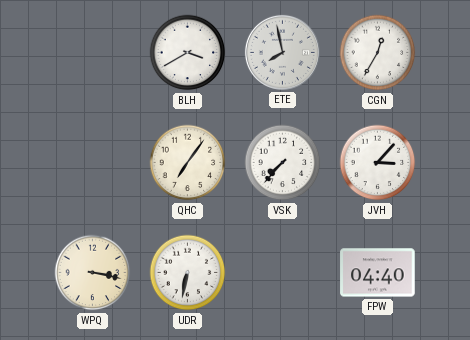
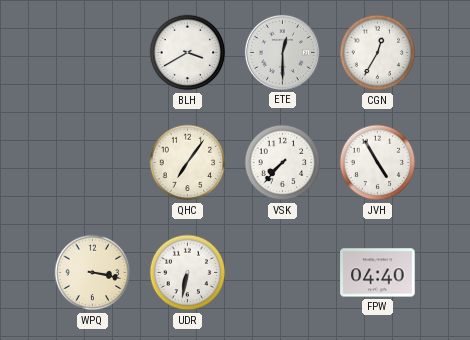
ETE: 7:58 -> 12:30 (282, 52)
JVH: 3:07 -> 4:55 (378, 163)
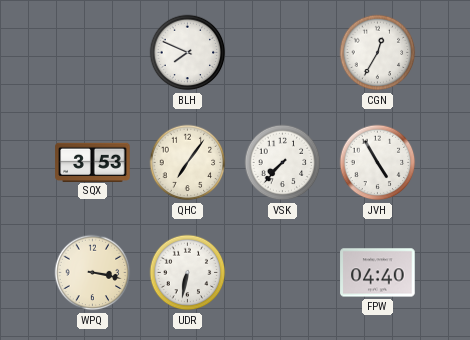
BLH: 3:40 -> 7:49 (188, 53)
ETE: 12:30 -> none (282, 52)
SQX: none -> 3:53 (93, 162)
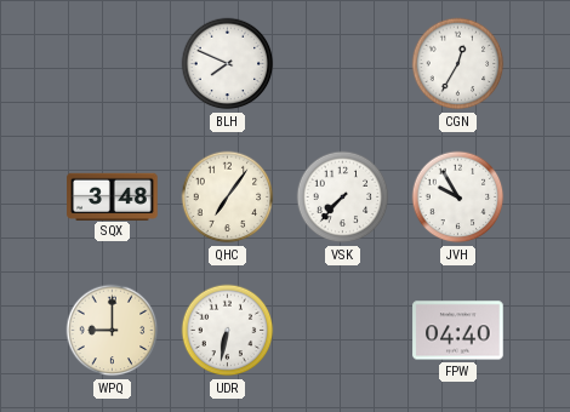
SQX: 3:53 -> 3:48 (113, 196)
JVH: 4:55 -> 9:55 (458, 198)
WPQ: 3:17 -> 9:00 (113, 331)
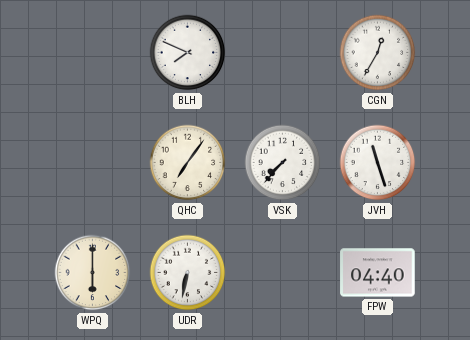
SQX: 3:48 -> none (113, 196)
JVH: 9:55 -> 11:27 (378, 163)
WPQ: 9:00 -> 6:00 (93, 273)
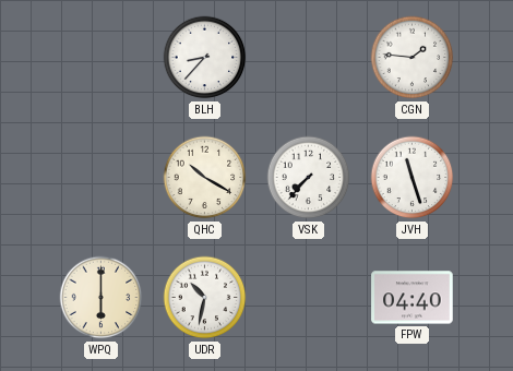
BLH: 7:49 -> 8:37 (205, 58)
CGN: 12:35 -> 1:46 (413, 58)
QHC: 7:06 -> 10:20 (205, 178)
UDR: 6:32 -> 10:32 (205, 298)
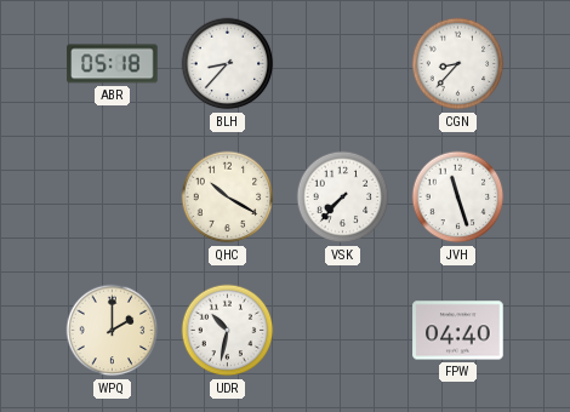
ABR: none -> 05:18 (113, 64)
CGN: 1:46 -> 8:37 (458, 64)
WPQ: 6:00 -> 2:00 (113, 331)
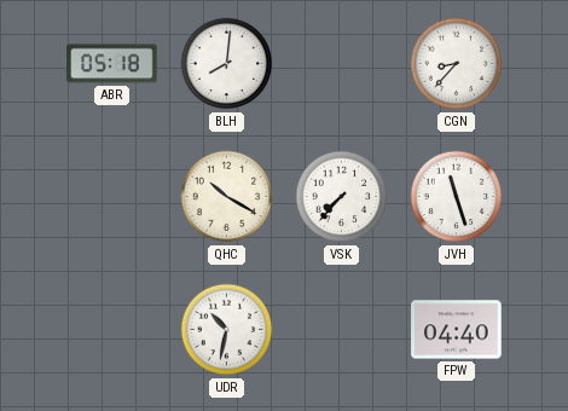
BLH: 8:37 -> 8:01 (227, 64)
WPQ: 2:00 -> none (113, 331)
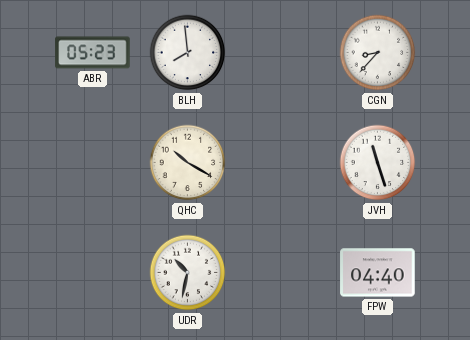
ABR: 05:18 -> 05:23 (93, 53)
BLH: 8:01 -> 7:59 (188, 53)
VSK: 7:37 -> none (342, 197)
